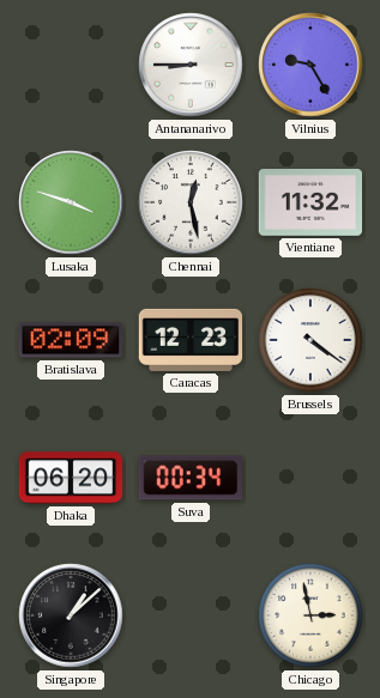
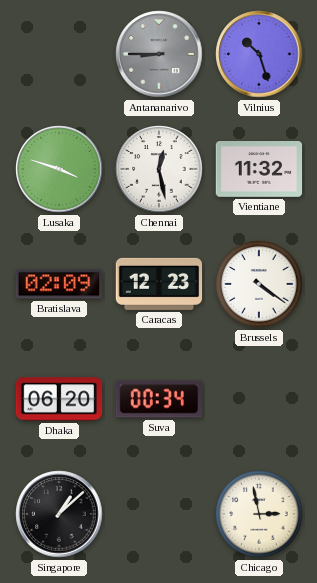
Antananarivo dial: white -> grey (159, 54)
Vilnius: 9:25 -> 10:27 (259, 54)
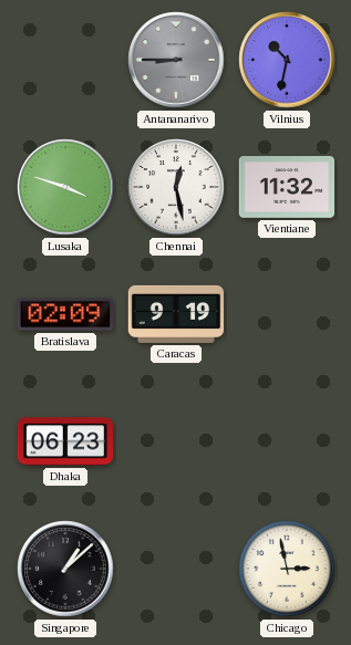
Vilnius: 10:27 -> 10:32 (287, 60)
Caracas: 12:23 -> 9:19 (176, 314)
Brussels: 4:21 -> none (259, 284)
Dhaka: 06:20 -> 06:23 (65, 441)
Suva: 00:34 -> none (158, 399)
